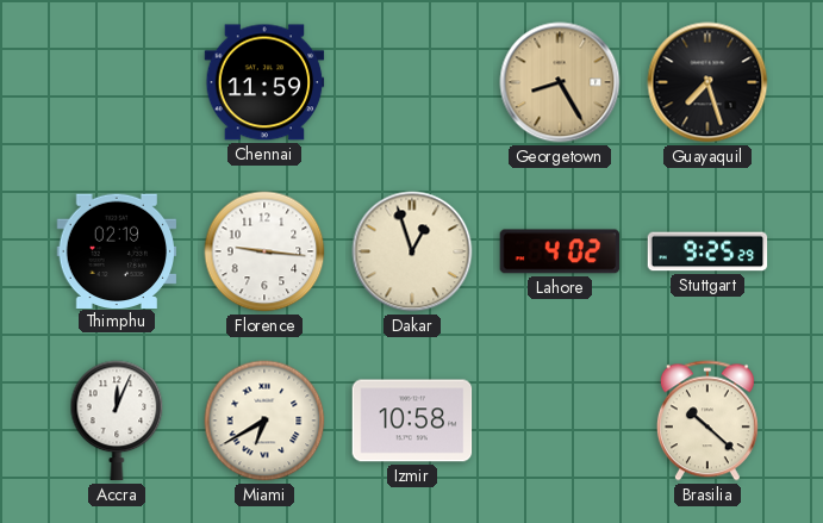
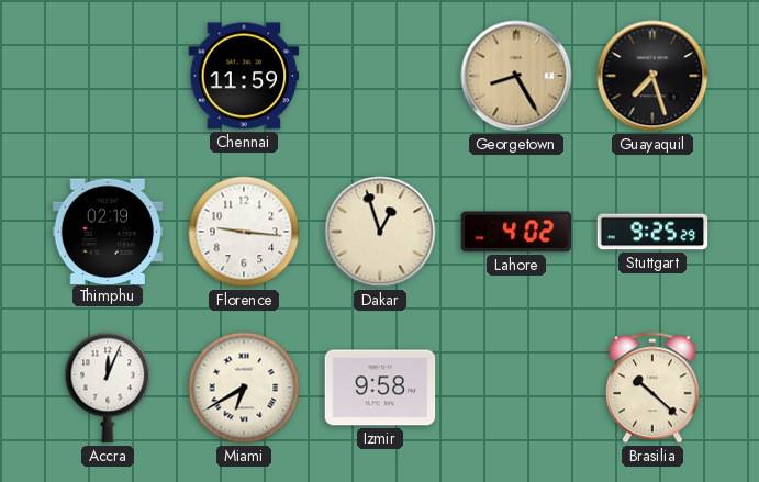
Izmir: 10:58 -> 9:58 (380, 388)
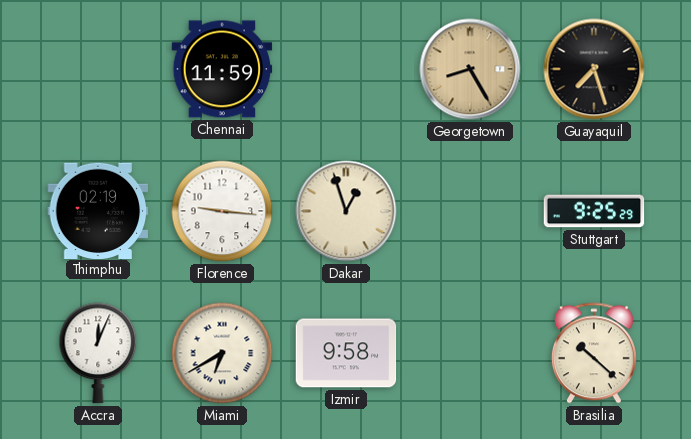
Lahore: 4:02 -> none (516, 232)
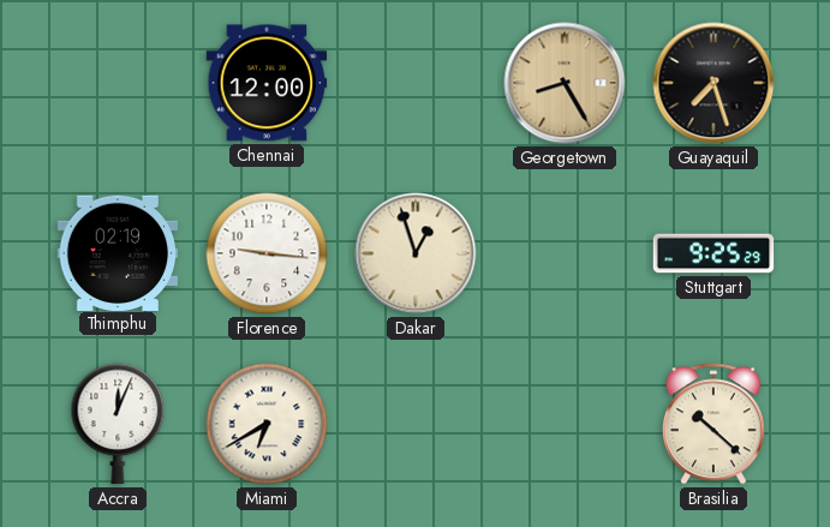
Chennai: 11:59 -> 12:00 (267, 83)
Izmir: 9:58 -> none (346, 353)
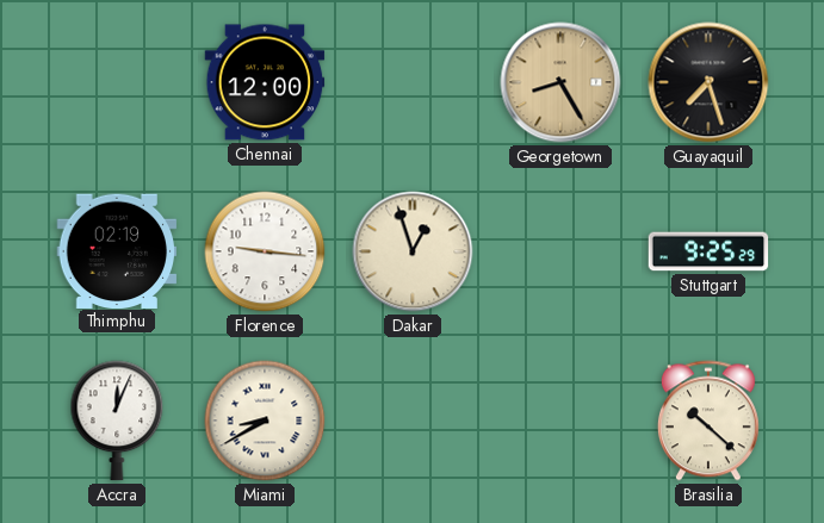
Miami: 6:40 -> 8:40 (265, 421)
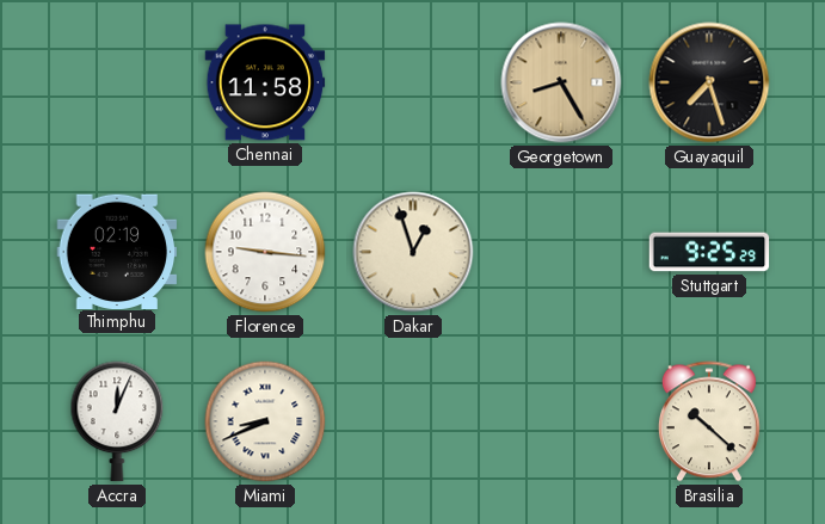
Chennai: 12:00 -> 11:58 (265, 82)
Miami: 8:40 -> 8:41 (265, 421)
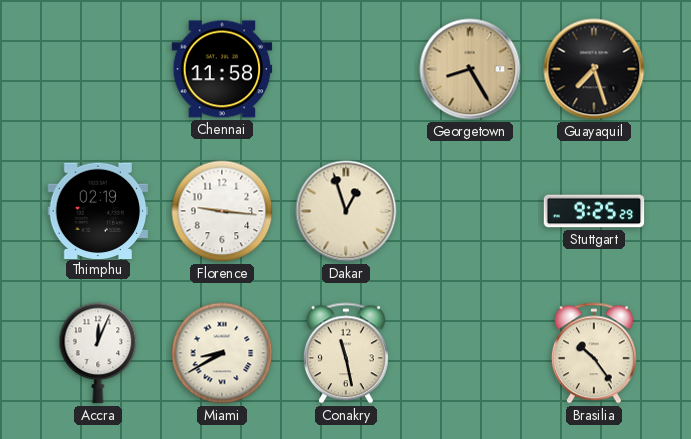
Miami: 8:41 -> 8:40 (222, 353)
Conakry: none -> 11:28 (346, 353)
Brasilia: 10:22 -> 10:24 (594, 353)
